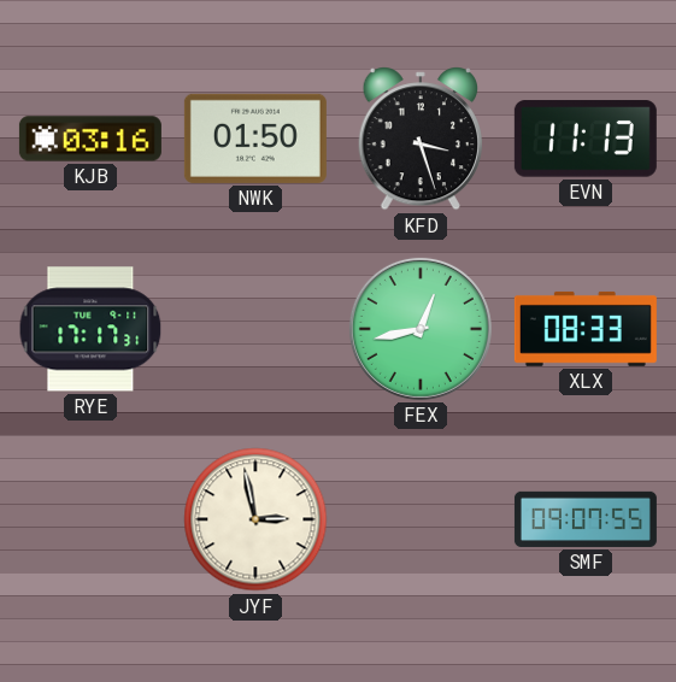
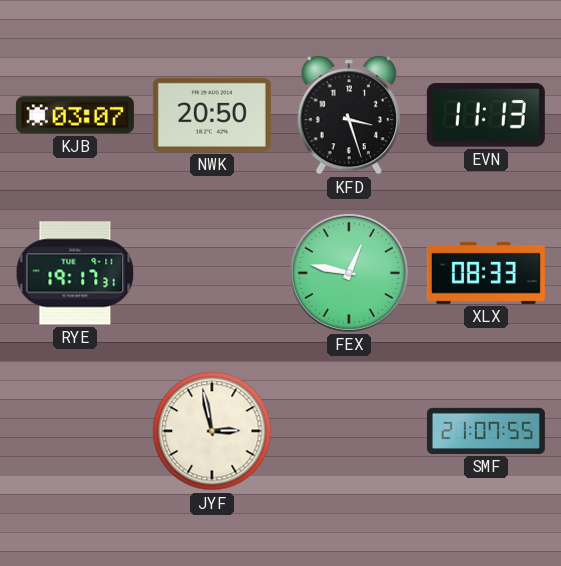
KJB: 03:16 -> 03:07 (75, 115)
NWK: 01:50 -> 20:50 (212, 115)
RYE: 17:17 -> 19:17 (75, 273)
FEX: 12:43 -> 12:47 (349, 273)
SMF: 09:07 -> 21:07 (486, 431)
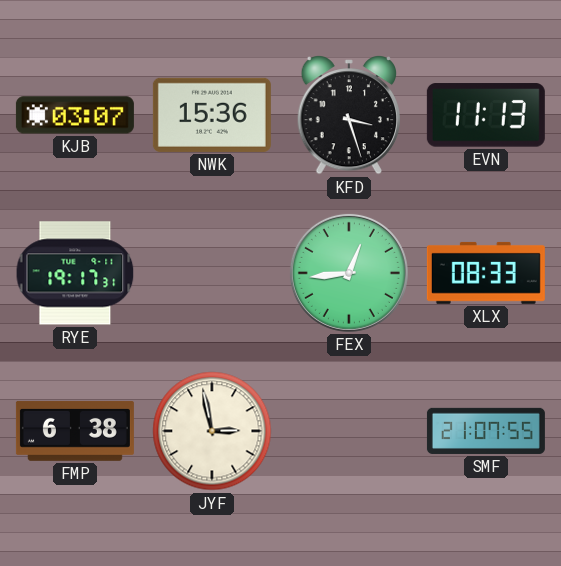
NWK: 20:50 -> 15:36 (212, 115)
FEX: 12:47 -> 12:44 (349, 273)
FMP: none -> 6:38 (75, 431)
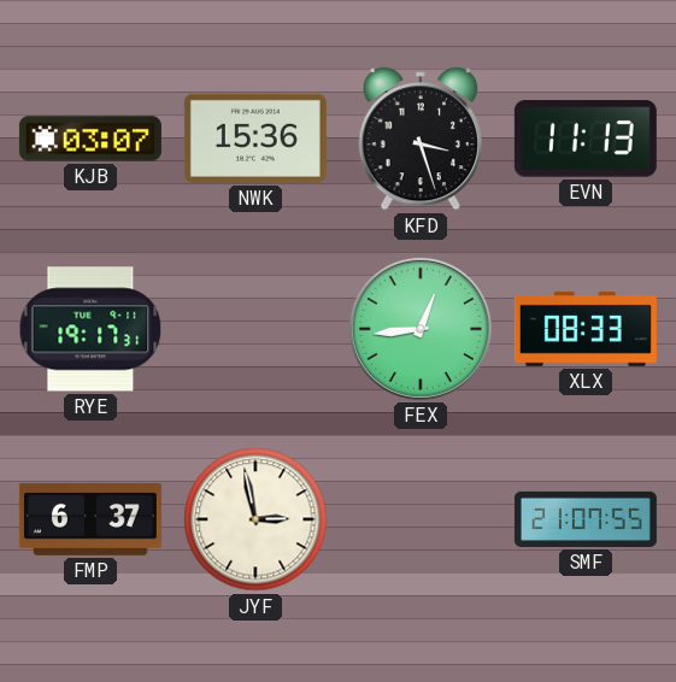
FMP: 6:38 -> 6:37 (90, 519)
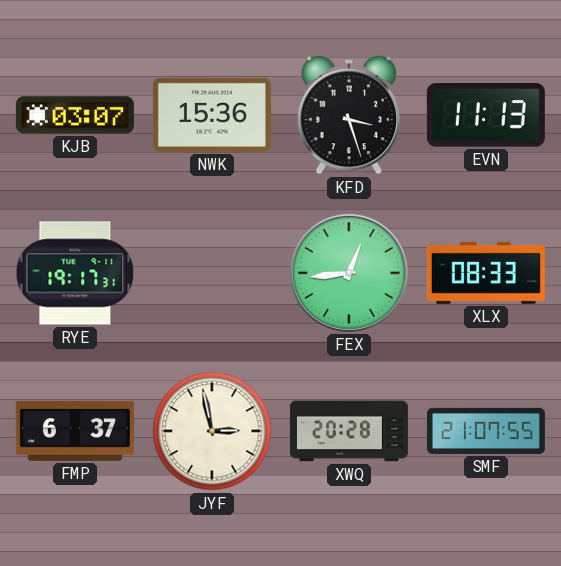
XWQ: none -> 20:28 (349, 431)
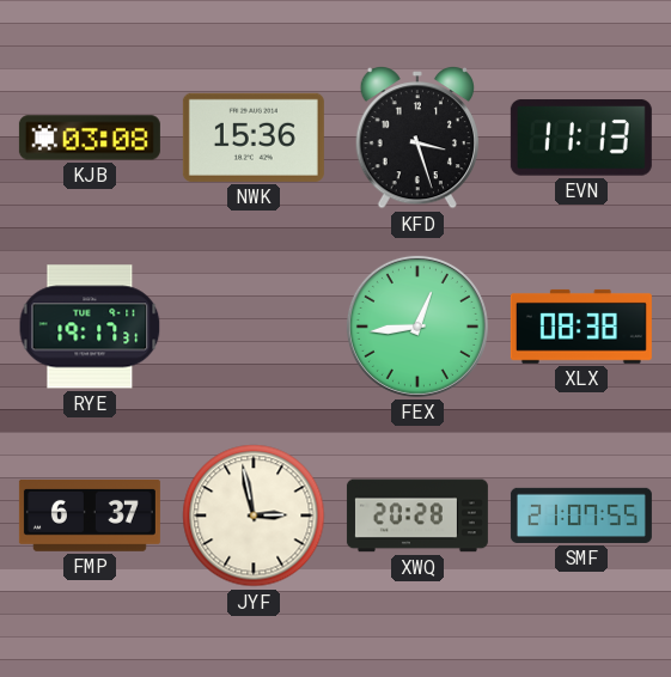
KJB: 03:07 -> 03:08 (90, 138)
XLX: 08:33 -> 08:38 (581, 327)
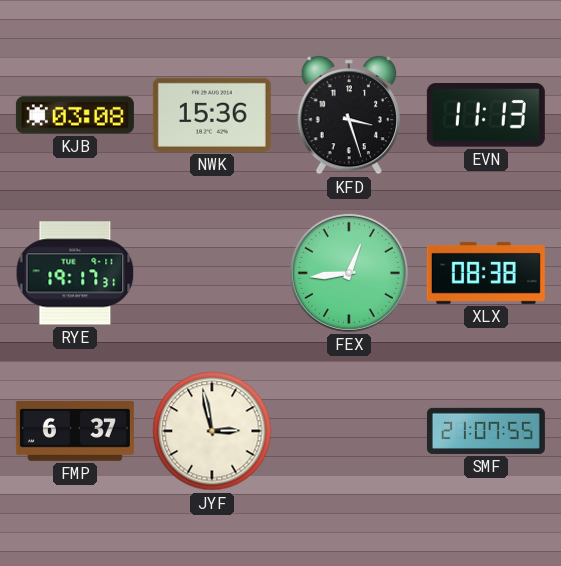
XWQ: 20:28 -> none (417, 516)
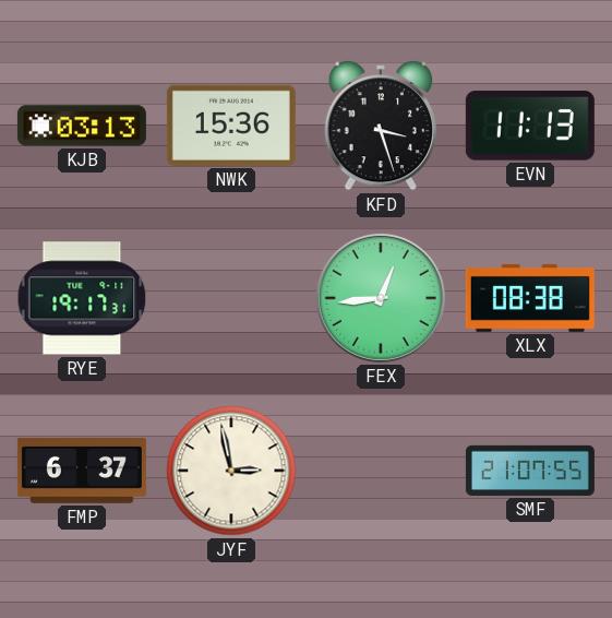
KJB: 03:08 -> 03:13 (82, 126)
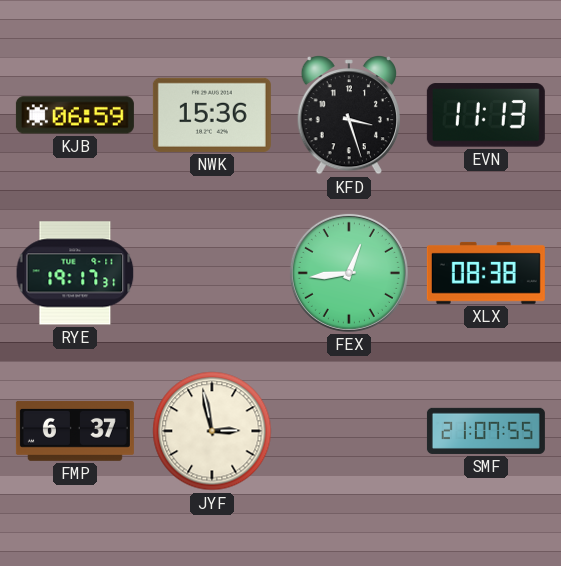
KJB: 03:13 -> 06:59 (75, 115)
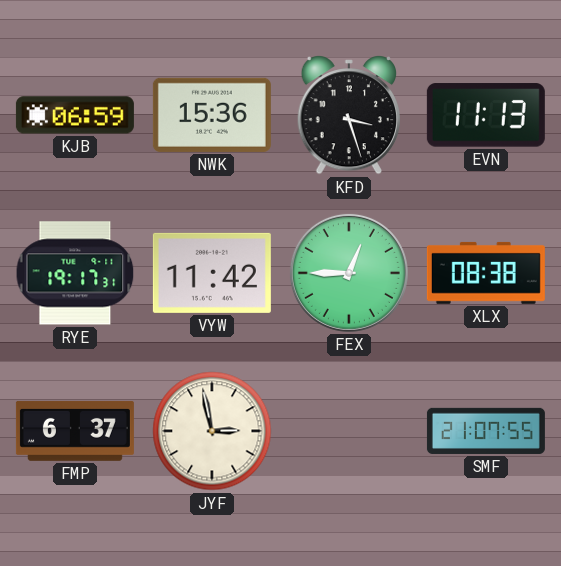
VYW: none -> 11:42 (212, 273)
FEX: 12:44 -> 12:45 (349, 273)
